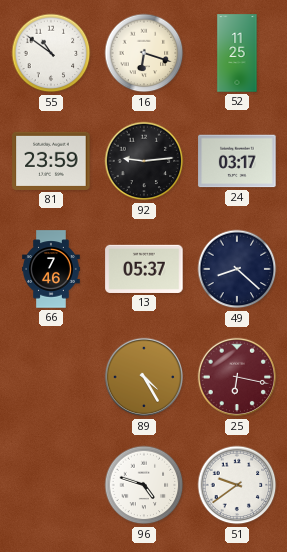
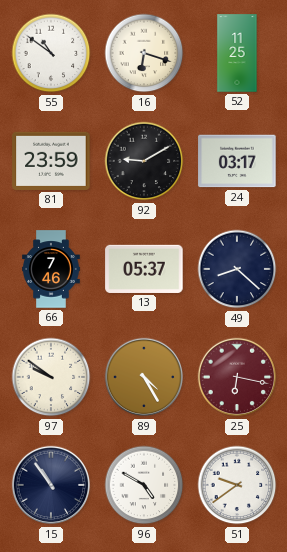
92: 9:14 -> 9:10 (144, 161)
97: none -> 9:51 (51, 377)
15: none -> 10:54 (51, 485)
96: 4:48 -> 4:50 (144, 485)
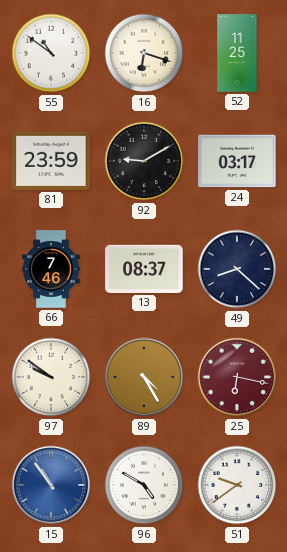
13: 05:37 -> 08:37 (144, 269)
15 dial: navy -> blue (51, 485)
